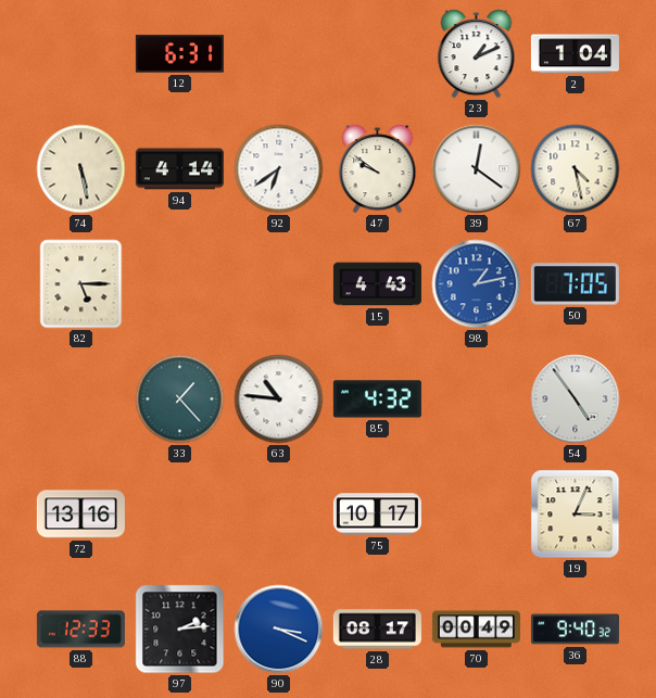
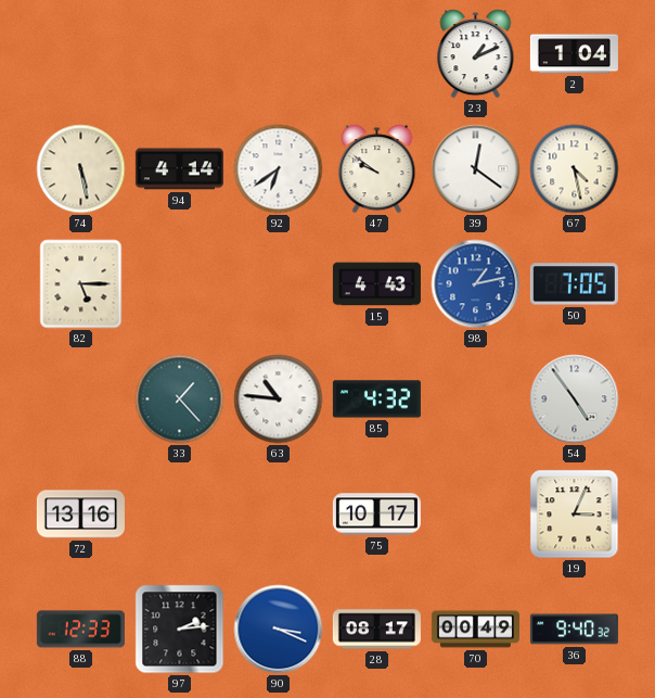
12: 6:31 -> none (179, 54)
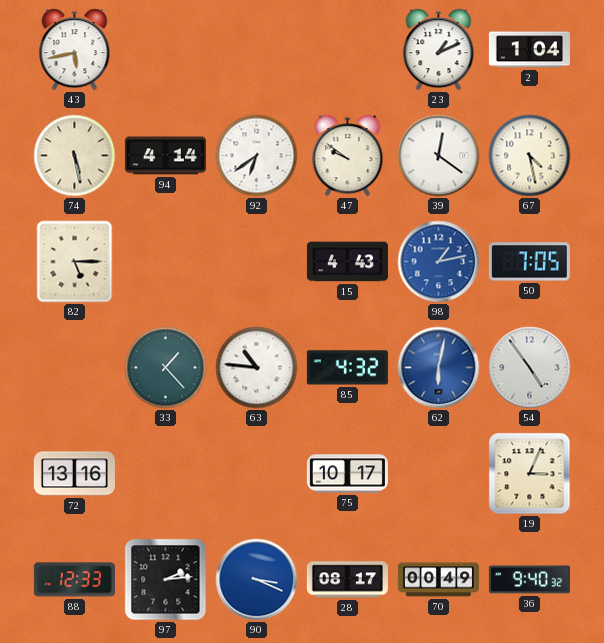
43: none -> 5:43 (75, 50)
62: none -> 6:02 (439, 368)
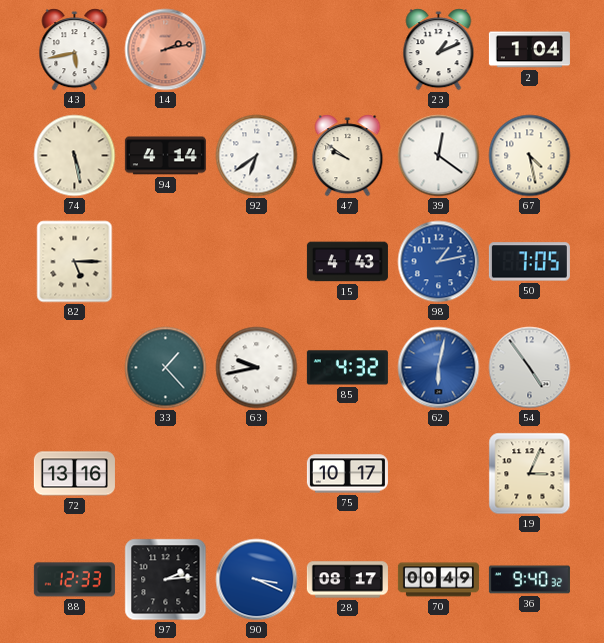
14: none -> 2:13 (166, 50)
63: 10:46 -> 9:43 (257, 368)
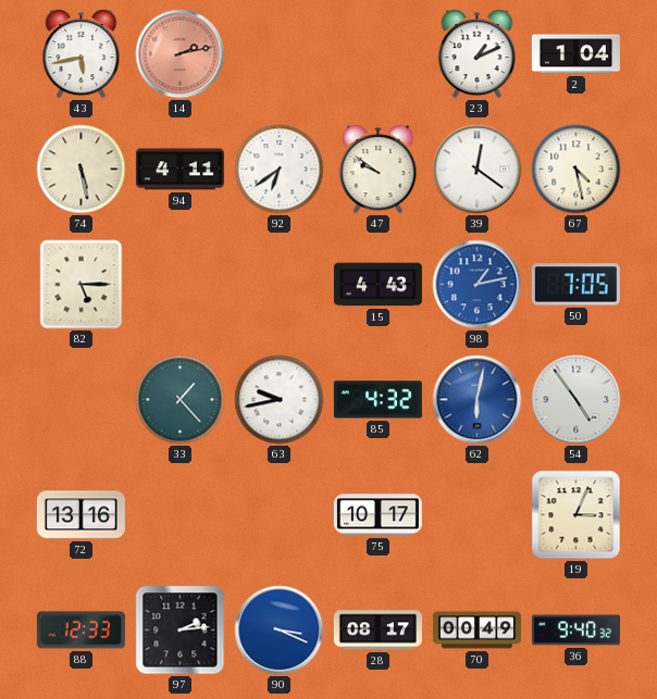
94: 4:14 -> 4:11 (179, 170)
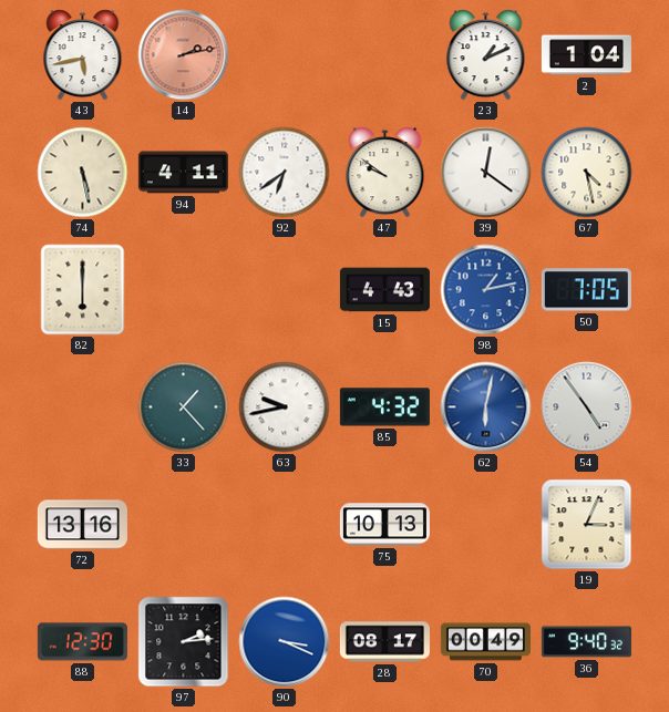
82: 5:15 -> 6:00 (83, 290)
75: 10:17 -> 10:13 (384, 525)
88: 12:33 -> 12:30 (82, 642)
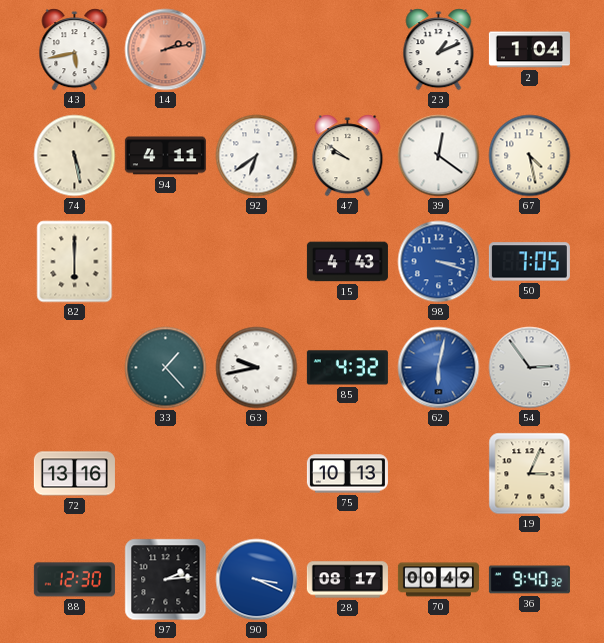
98: 1:13 -> 3:18 (439, 262)
54: 4:54 -> 2:54 (530, 368)
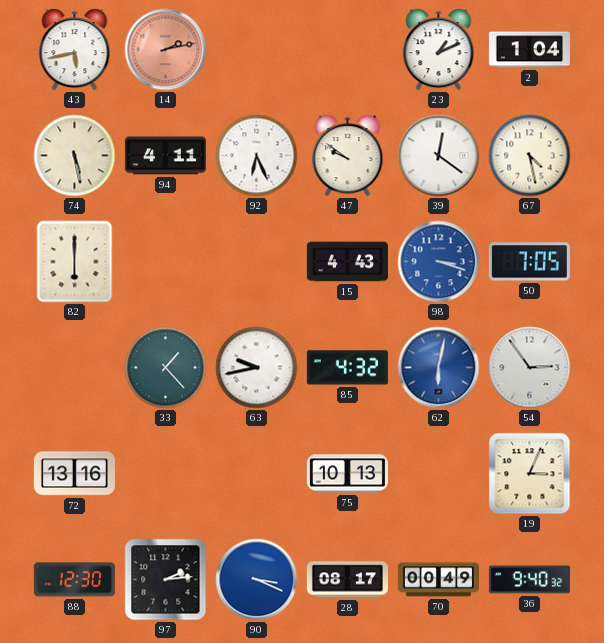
92: 6:39 -> 6:26 (257, 156)
